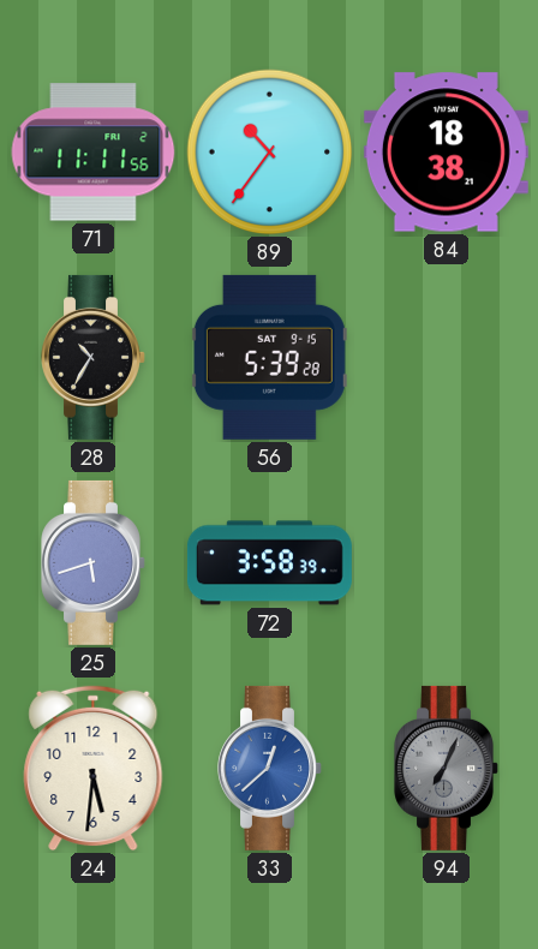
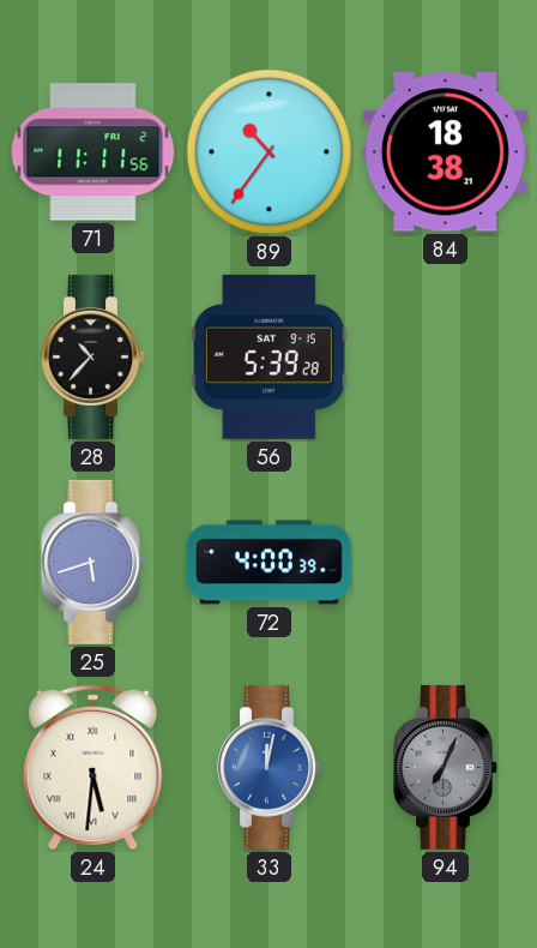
28: 10:35 -> 10:37 (93, 356)
72: 3:58 -> 4:00 (268, 563)
24 numerals: Arabic -> Roman (93, 768)
33: 12:38 -> 12:02 (270, 767)
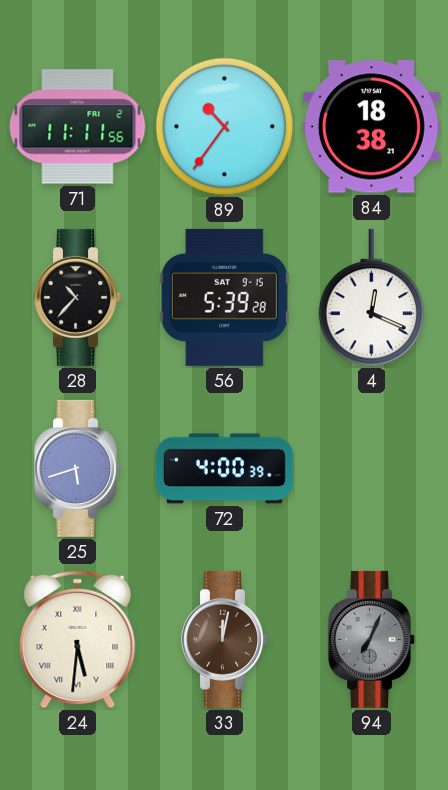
4: none -> 12:19 (371, 298)
33 dial: blue -> brown (225, 639)
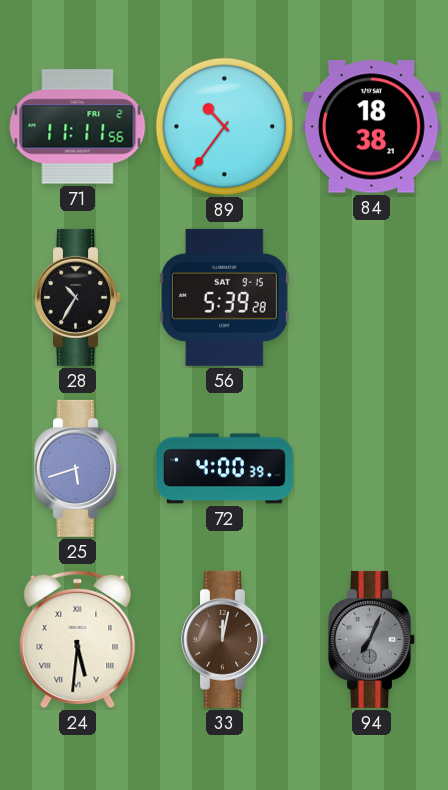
28: 10:37 -> 10:35 (78, 297)
4: 12:19 -> none (371, 298)
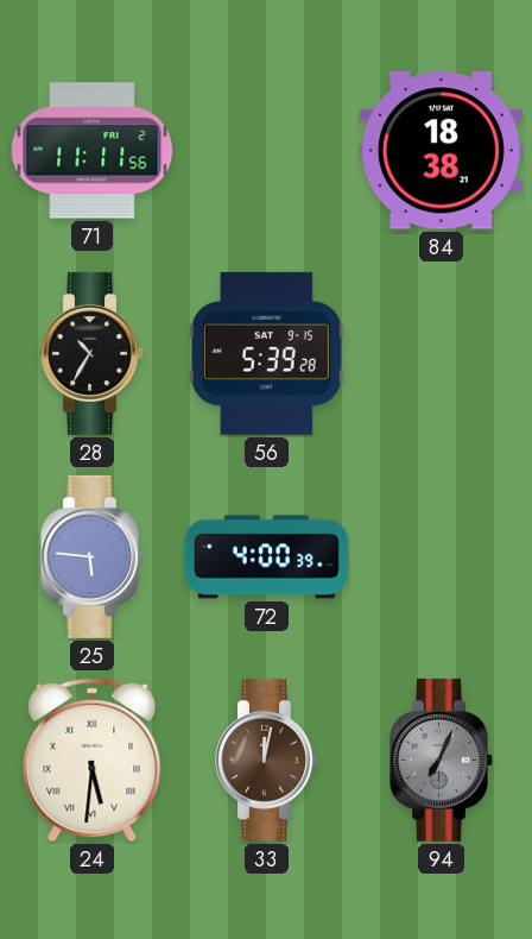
89: 10:36 -> none (225, 127)
25: 5:42 -> 5:46 (93, 556)
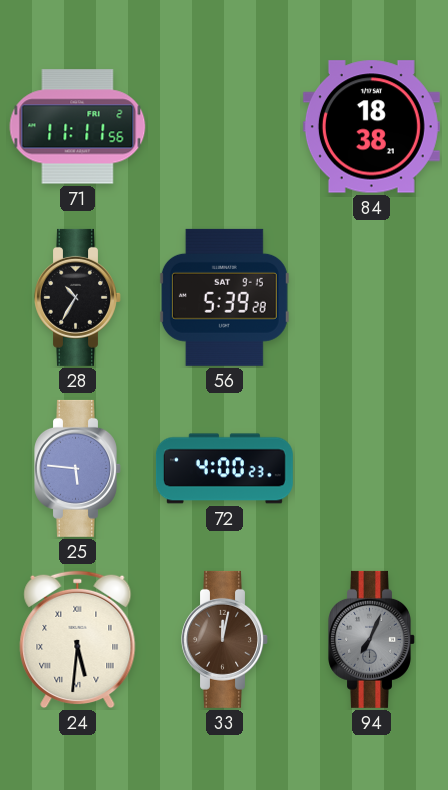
72: 4:00:39 -> 4:00:23 (224, 469)
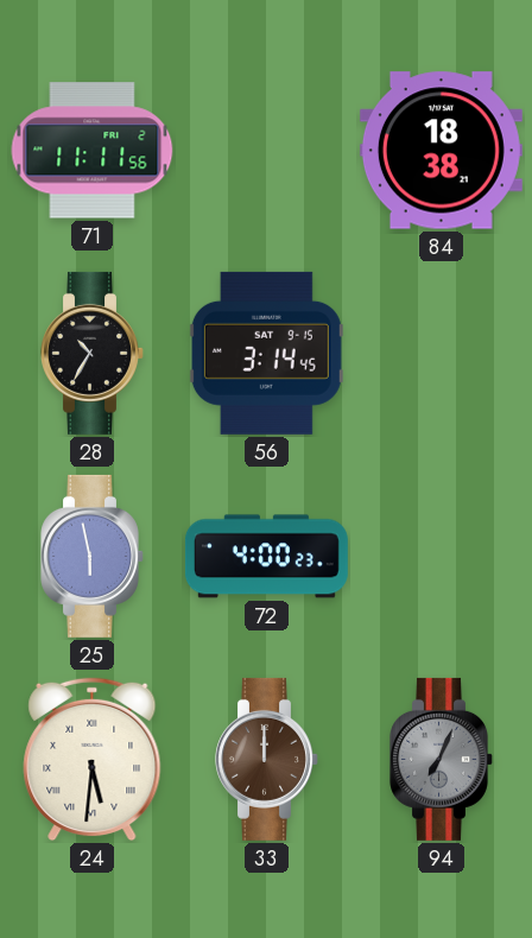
56: 5:39 -> 3:14 (266, 353)
25: 5:46 -> 5:58 (93, 556)
33: 12:02 -> 12:00 (267, 759)
